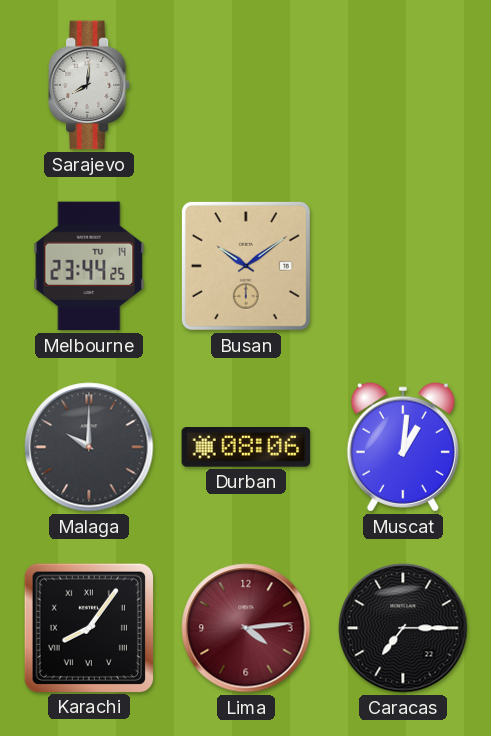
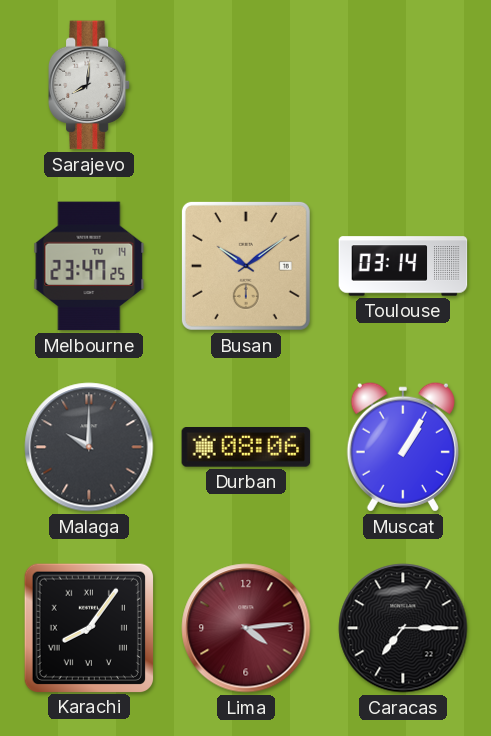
Melbourne: 23:44 -> 23:47 (89, 266)
Toulouse: none -> 03:14 (403, 266)
Muscat: 1:01 -> 1:05 (403, 447)
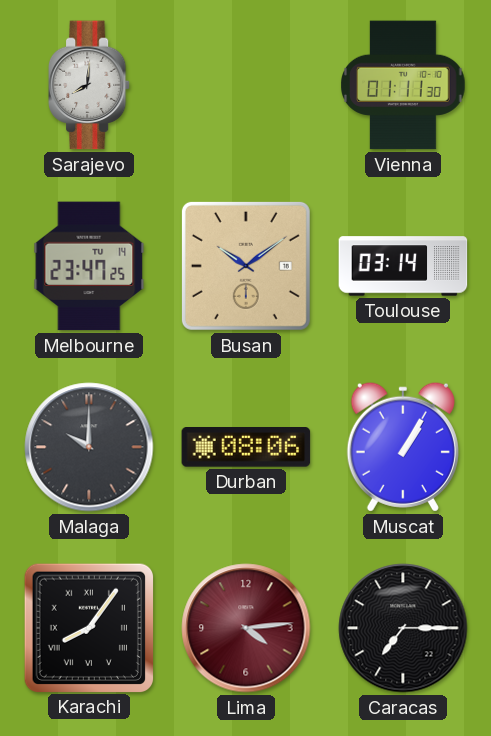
Vienna: none -> 01:11 (403, 85)
